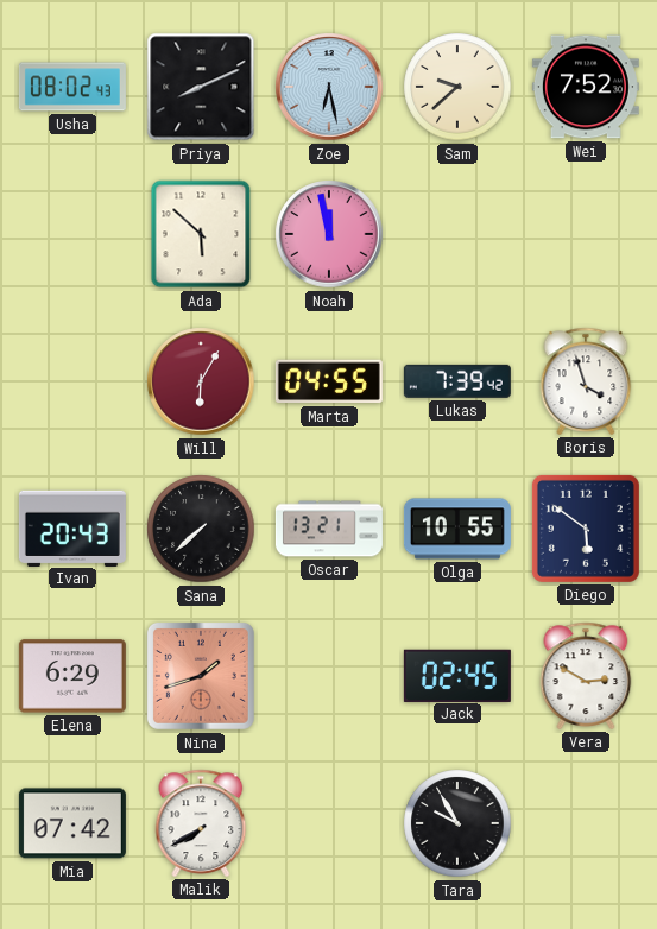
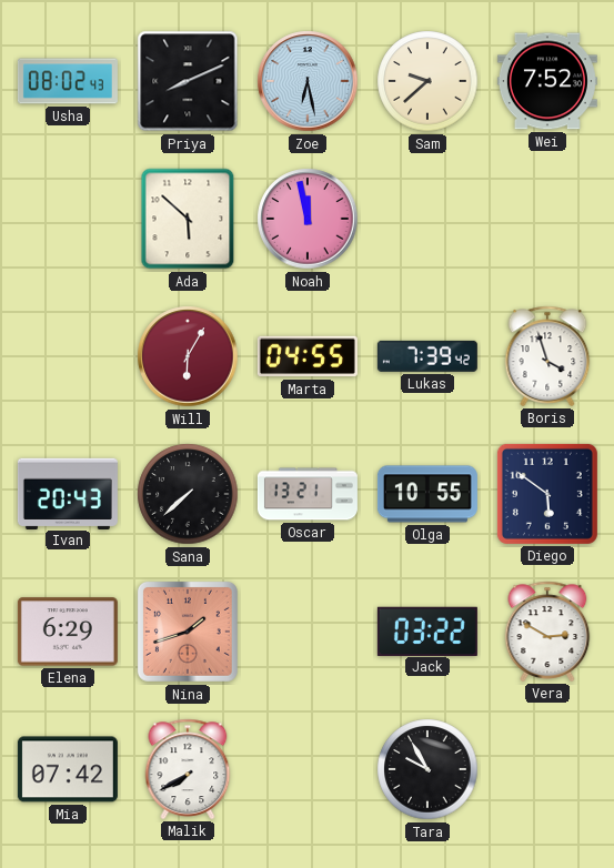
Jack: 02:45 -> 03:22 (427, 630)
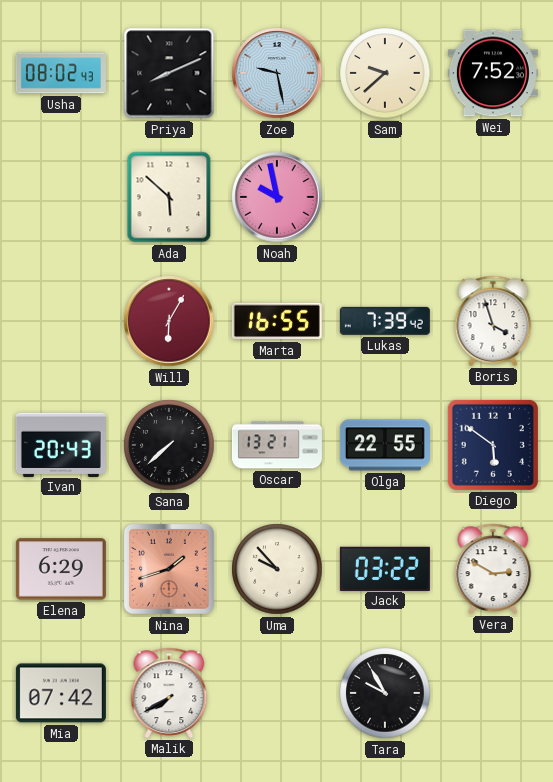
Zoe: 6:28 -> 9:28 (277, 73)
Noah: 11:58 -> 9:58 (277, 197)
Marta: 04:55 -> 16:55 (277, 321)
Olga: 10:55 -> 22:55 (385, 445)
Uma: none -> 9:53 (277, 569)
